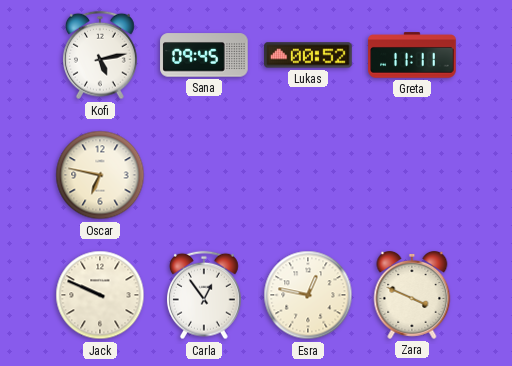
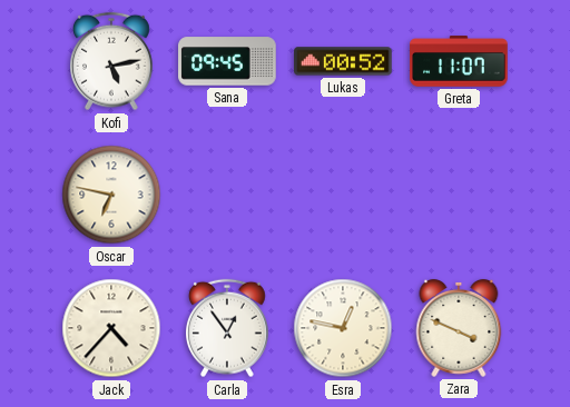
Greta: 11:11 -> 11:07 (459, 61)
Jack: 9:49 -> 4:37 (111, 328)
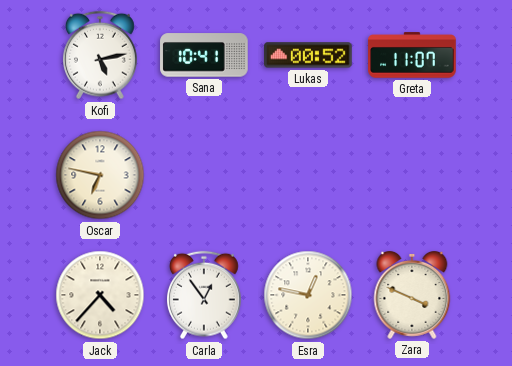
Sana: 09:45 -> 10:41 (204, 55)
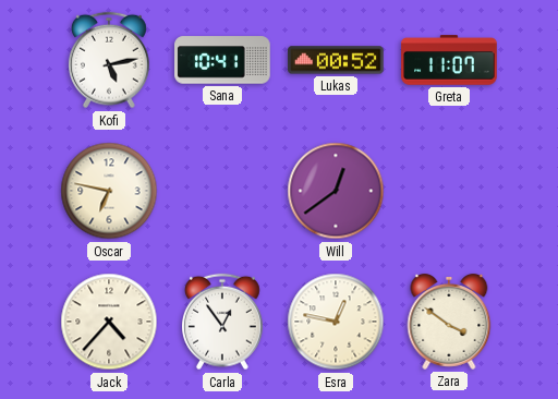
Will: none -> 12:39 (336, 191)
Zara: 3:49 -> 3:51 (449, 322)
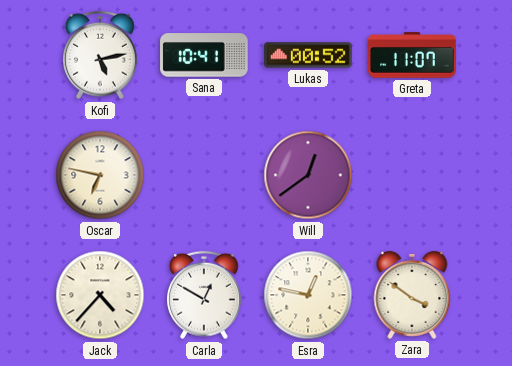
Carla: 12:54 -> 12:50 (205, 295)
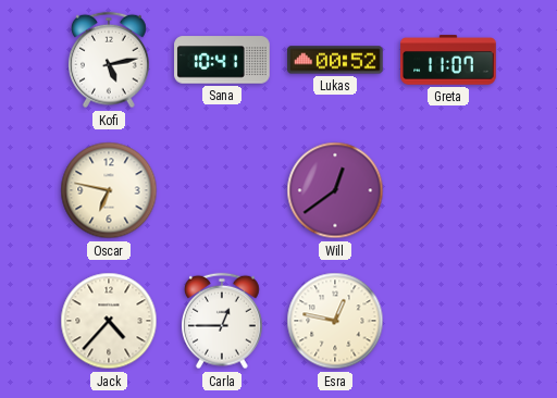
Carla: 12:50 -> 12:45 (223, 321)
Zara: 3:51 -> none (412, 295)
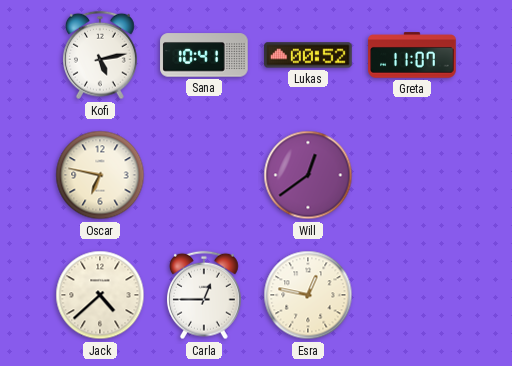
Jack: 4:37 -> 4:38 (100, 295)
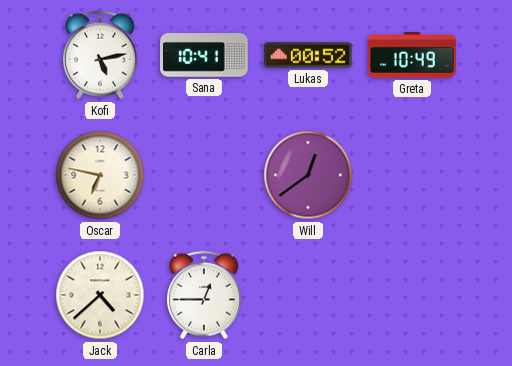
Greta: 11:07 -> 10:49 (412, 55)
Esra: 12:47 -> none (308, 295)
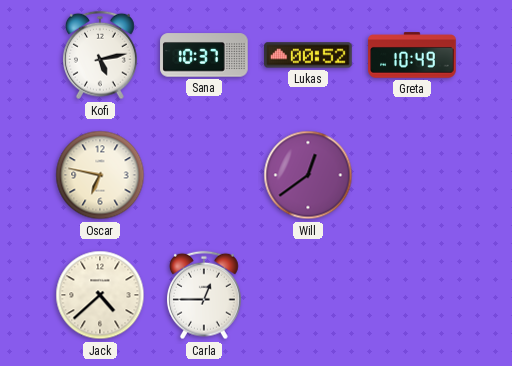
Sana: 10:41 -> 10:37 (204, 55)
